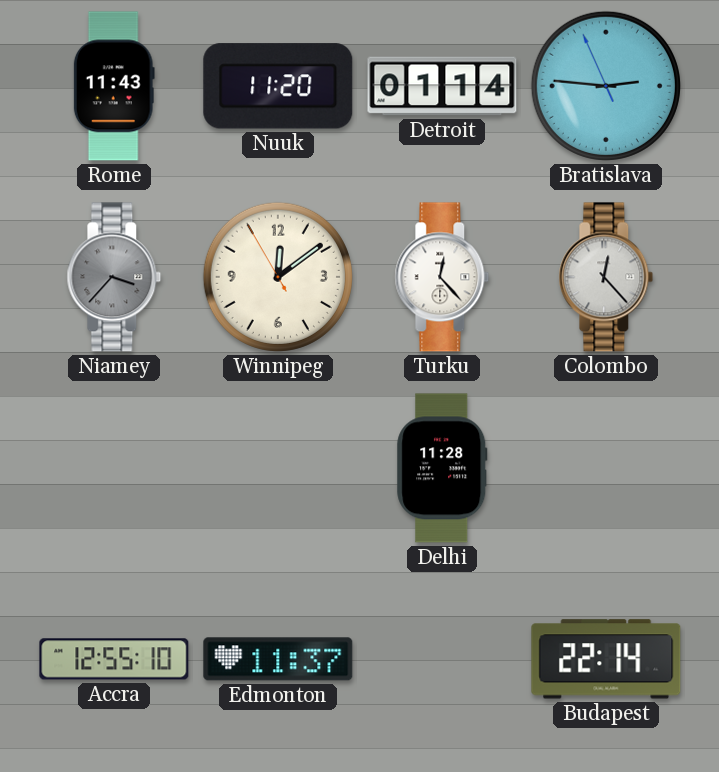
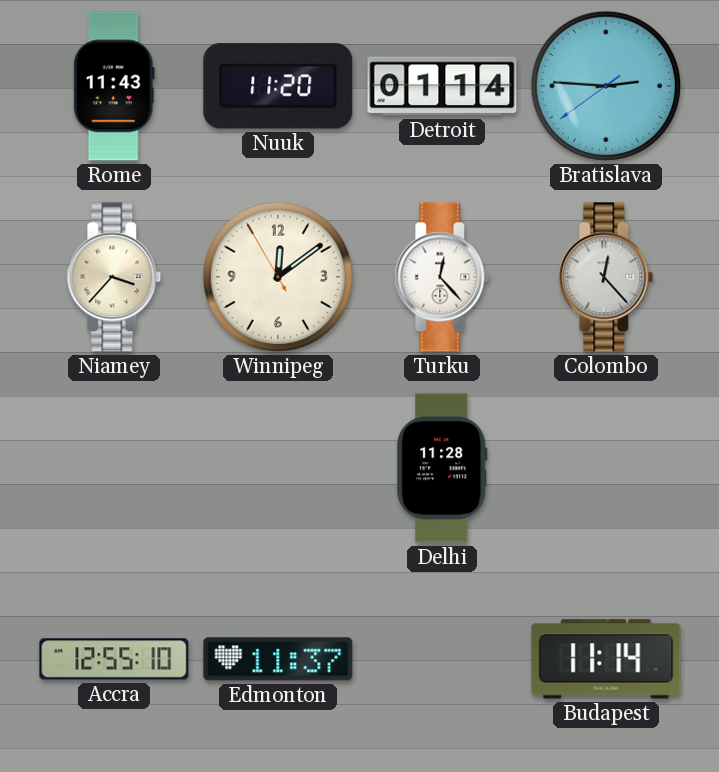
Bratislava: 2:45:56 -> 2:45:39 (606, 86)
Niamey dial: grey -> cream (114, 277)
Budapest: 22:14 -> 11:14 (606, 659)
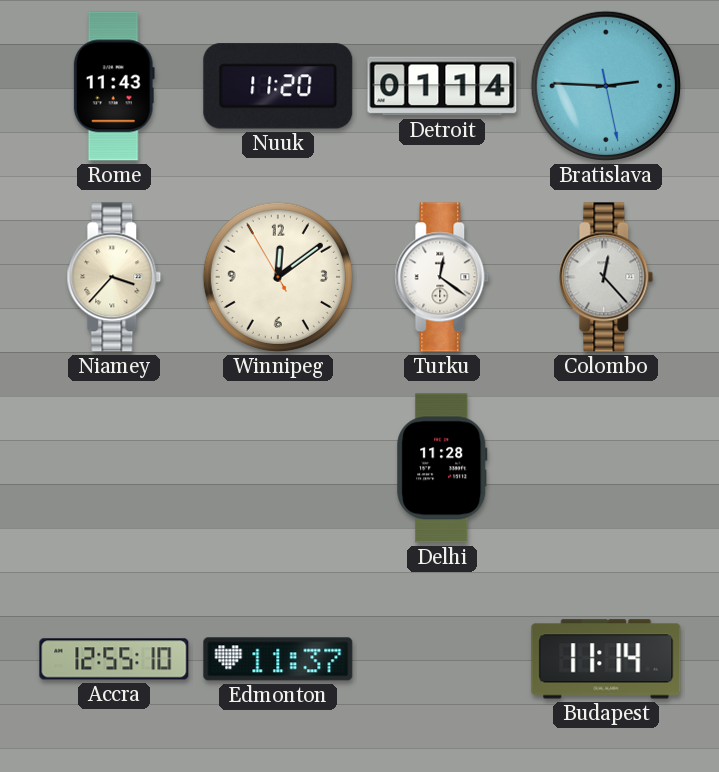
Bratislava: 2:45:39 -> 2:45:28 (606, 86)
Turku: 12:23 -> 12:21 (442, 277)
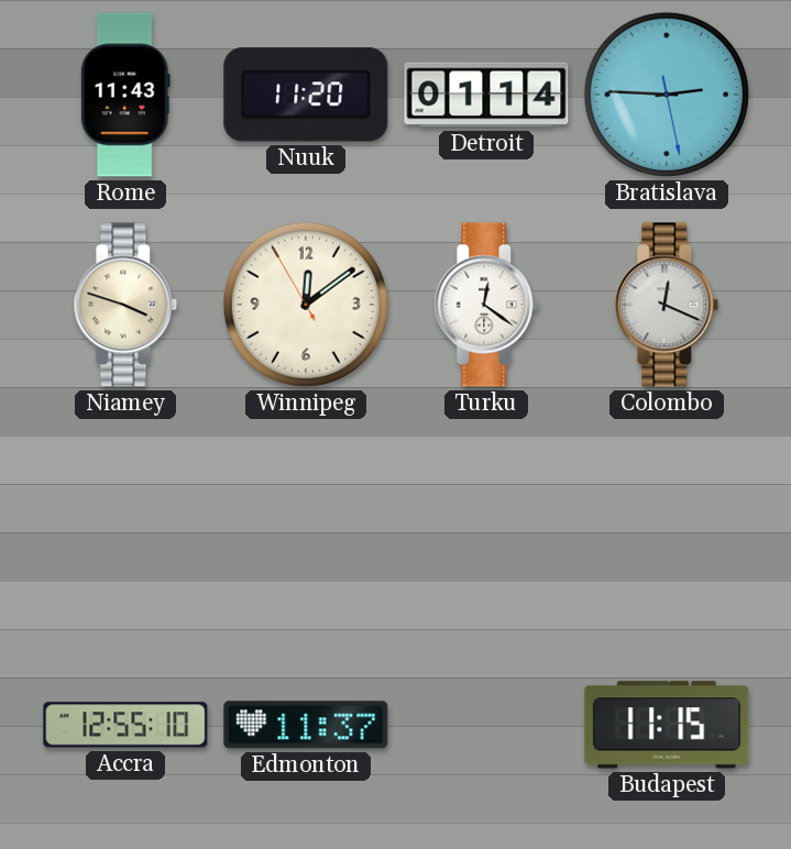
Niamey: 3:37 -> 3:48 (125, 305)
Colombo: 12:23 -> 12:19 (667, 305)
Delhi: 11:28 -> none (442, 468)
Budapest: 11:14 -> 11:15 (667, 725)
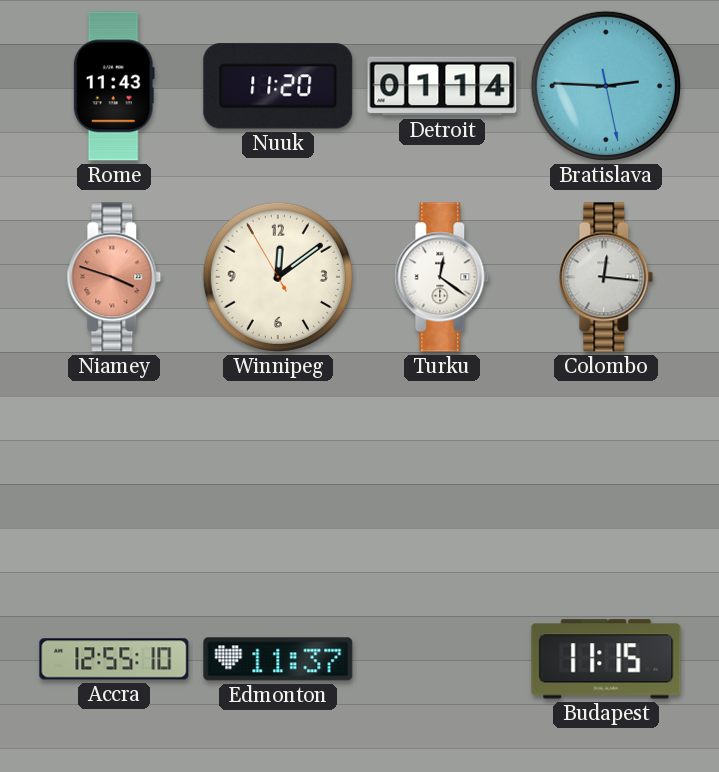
Niamey dial: cream -> salmon (114, 277)
Colombo: 12:19 -> 12:16 (606, 277)
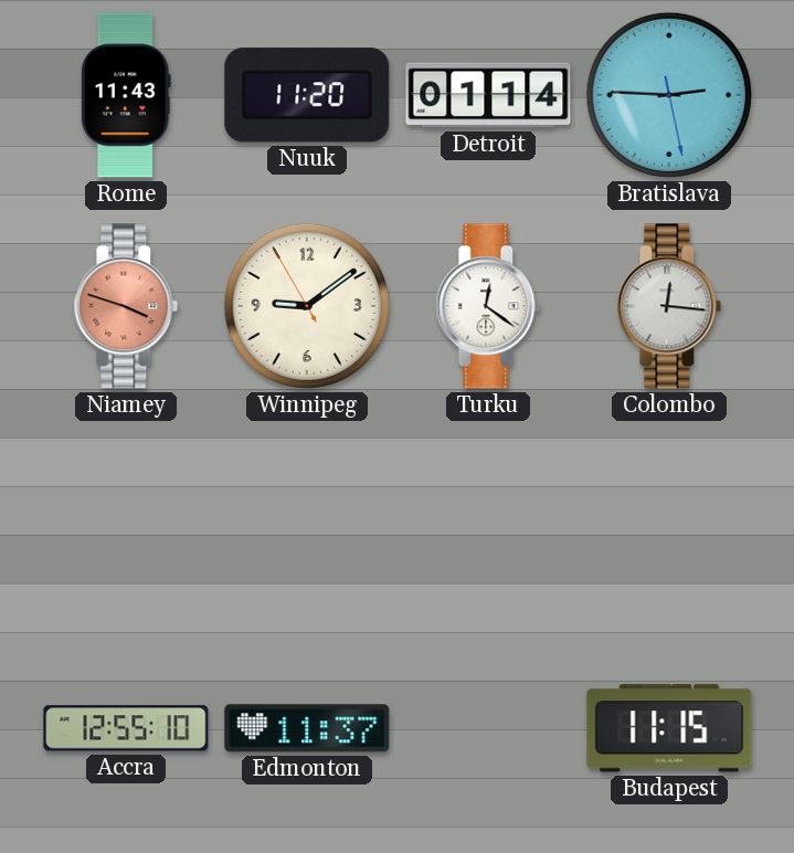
Winnipeg: 12:08 -> 9:08 (307, 306)
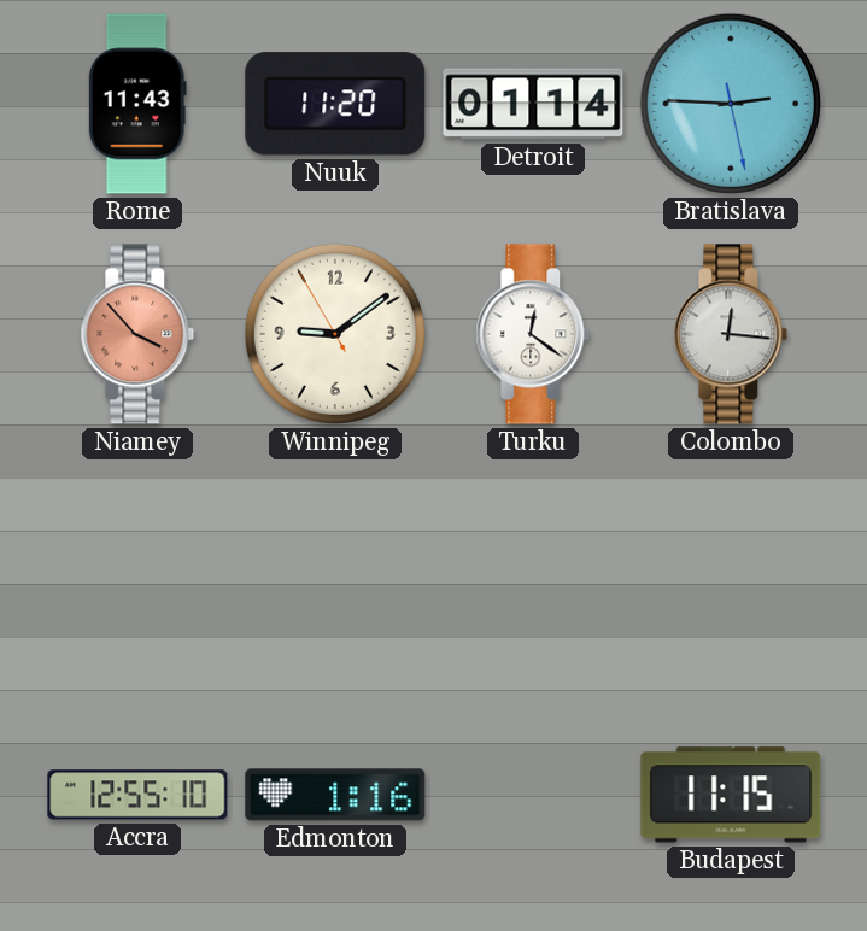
Niamey: 3:48 -> 3:53 (137, 334)
Edmonton: 11:37 -> 1:16 (335, 795)
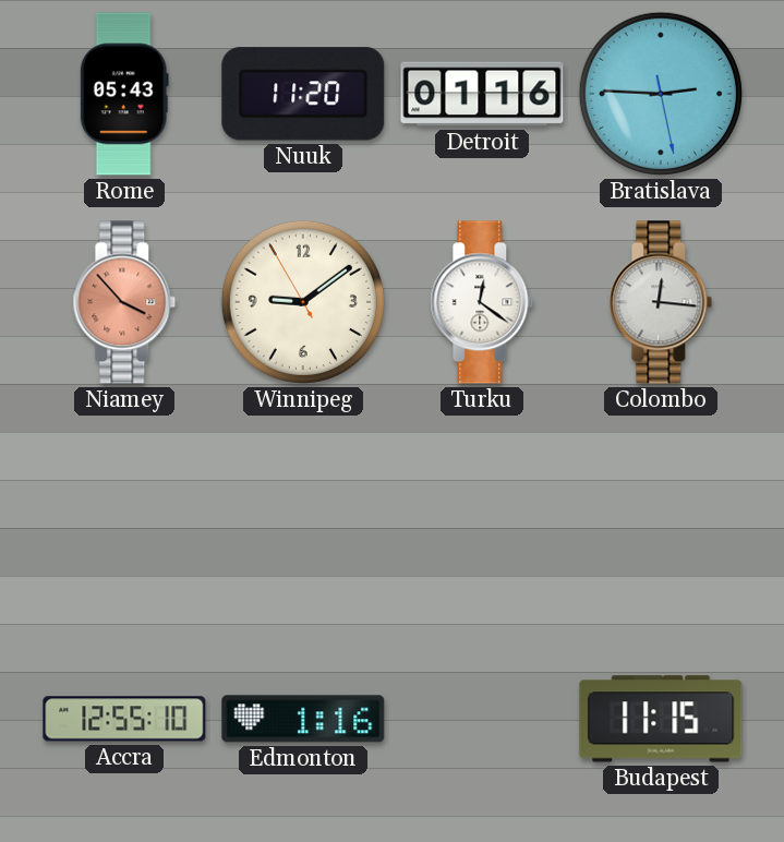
Rome: 11:43 -> 05:43 (124, 94)
Detroit: 01:14 -> 01:16 (482, 94)
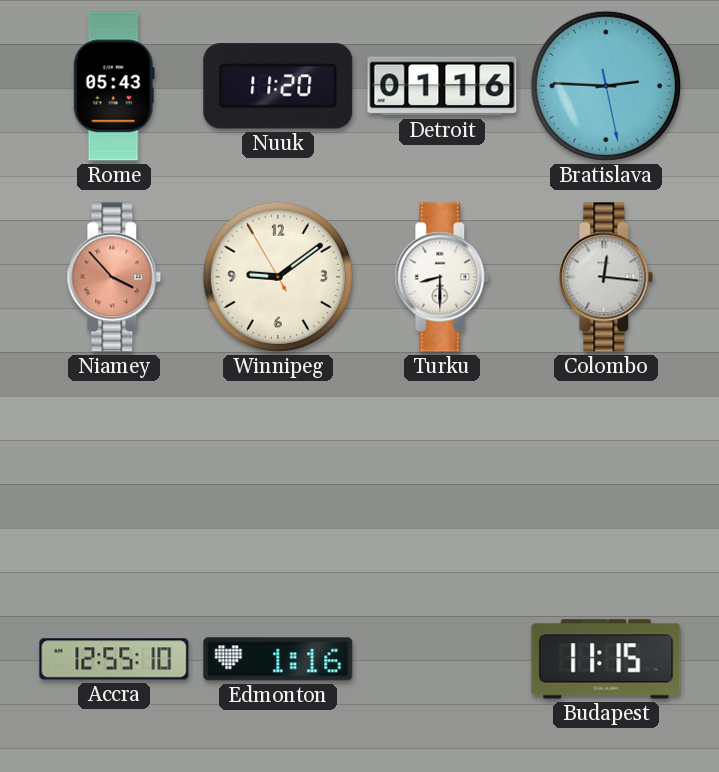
Turku: 12:21 -> 8:30 (442, 277)
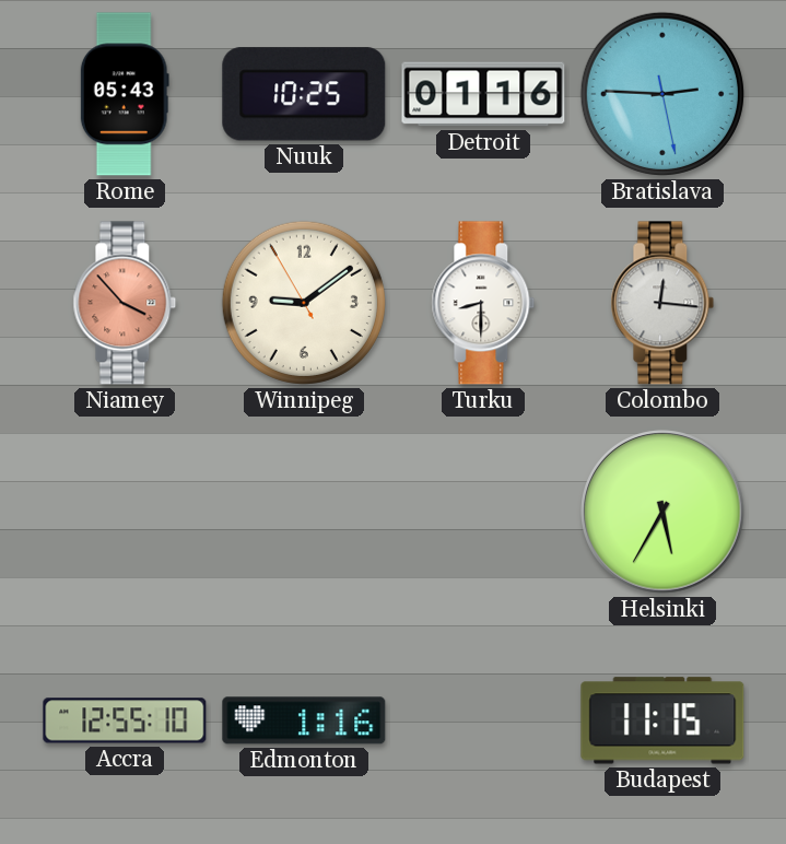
Nuuk: 11:20 -> 10:25 (304, 94)
Helsinki: none -> 5:35 (662, 512)
